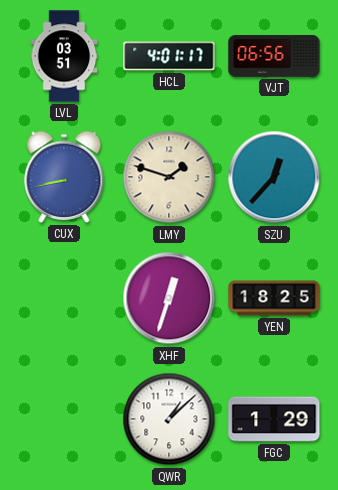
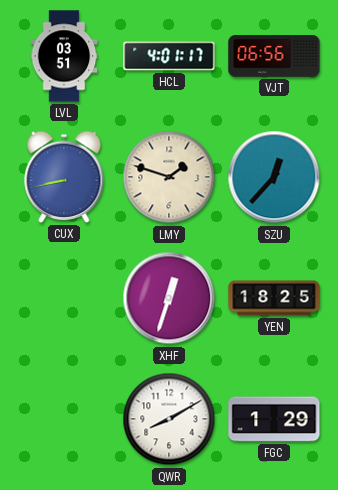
QWR: 1:08 -> 8:10 (169, 419)
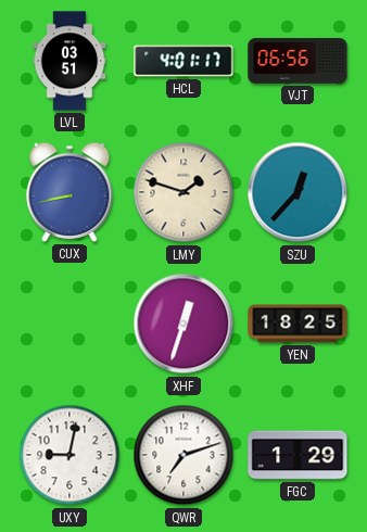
UXY: none -> 9:02 (69, 455)
QWR: 8:10 -> 7:12 (184, 455)
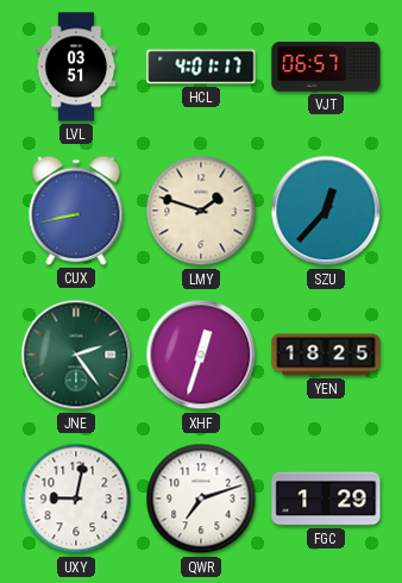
VJT: 06:56 -> 06:57 (326, 67)
JNE: none -> 2:24 (76, 355)
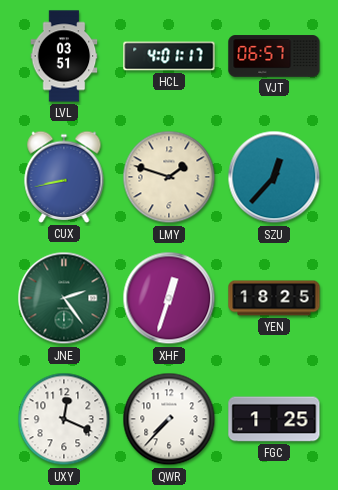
UXY: 9:02 -> 12:19 (64, 419)
QWR: 7:12 -> 7:37 (169, 419)
FGC: 1:29 -> 1:25 (274, 419)
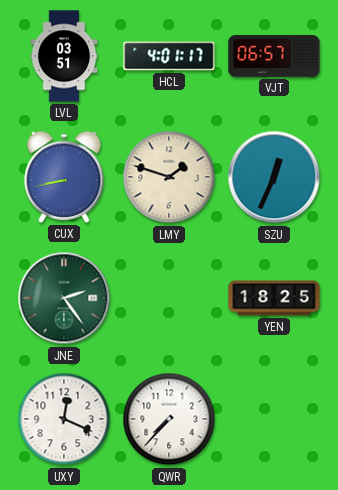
SZU: 12:37 -> 12:34 (274, 177)
XHF: 12:33 -> none (169, 298)
FGC: 1:25 -> none (274, 419)
